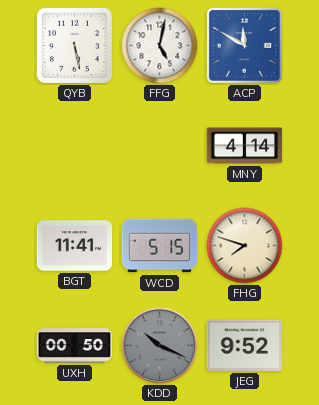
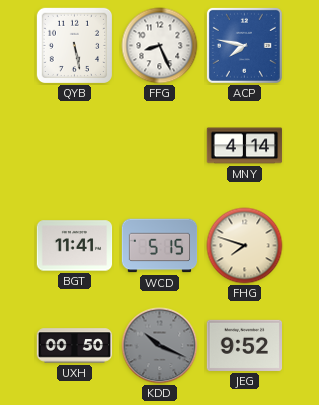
FFG: 5:02 -> 8:26 (160, 46)
ACP: 11:50 -> 7:47 (244, 45)
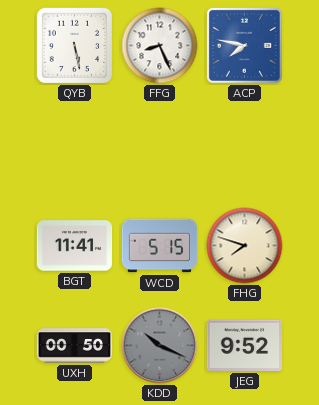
MNY: 4:14 -> none (245, 146)
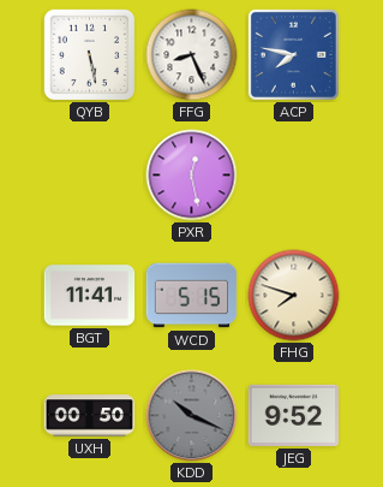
PXR: none -> 12:28 (192, 176)
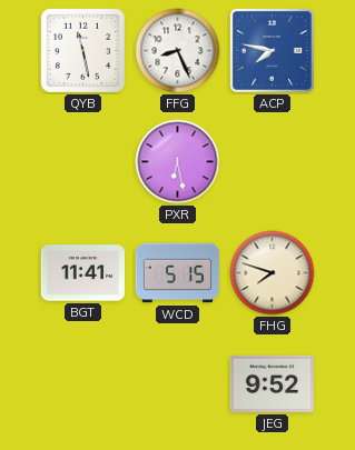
QYB: 5:28 -> 11:28 (82, 50)
PXR: 12:28 -> 6:28 (178, 162)
UXH: 00:50 -> none (90, 416)
KDD: 10:19 -> none (192, 416)
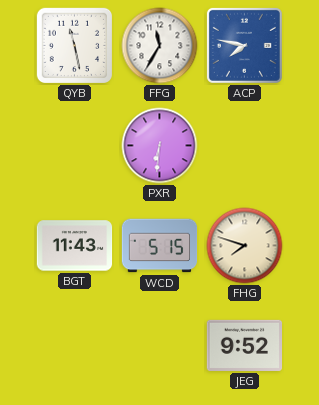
FFG: 8:26 -> 11:35 (160, 46)
PXR: 6:28 -> 6:31 (160, 146)
BGT: 11:41 -> 11:43 (75, 246)
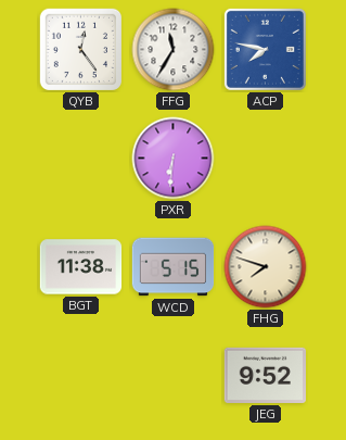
QYB: 11:28 -> 12:24 (80, 49)
BGT: 11:43 -> 11:38 (81, 267)
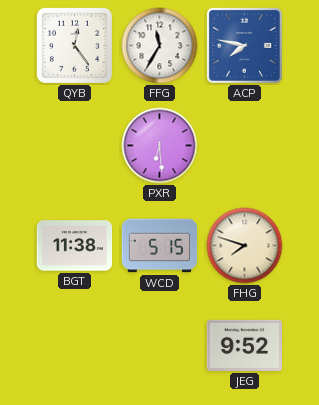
PXR: 6:31 -> 6:29 (160, 146)
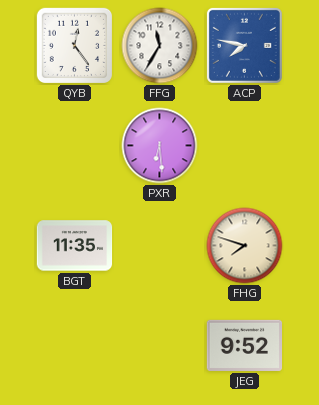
BGT: 11:38 -> 11:35 (75, 246)
WCD: 5:15 -> none (160, 246)
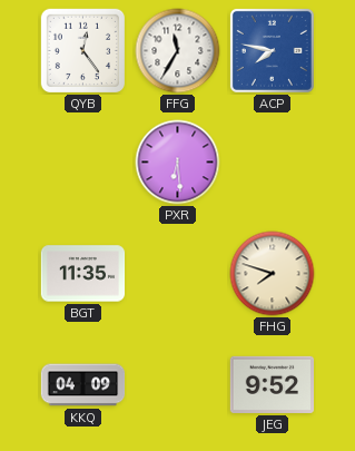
KKQ: none -> 04:09 (83, 385)
